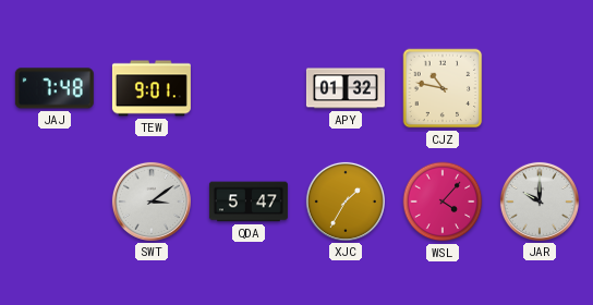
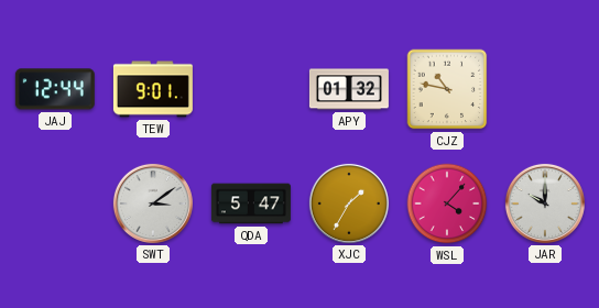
JAJ: 7:48 -> 12:44 (55, 89)
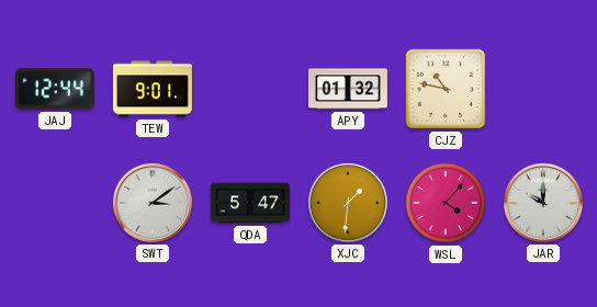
XJC: 1:35 -> 1:31 (348, 203)
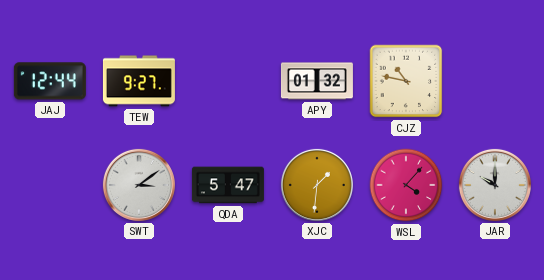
TEW: 9:01 -> 9:27 (139, 81)
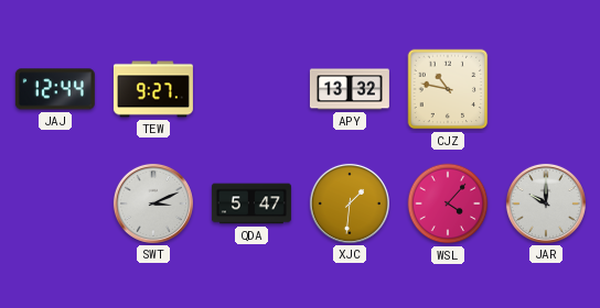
APY: 01:32 -> 13:32 (350, 89)
SWT: 3:09 -> 3:11 (153, 204)
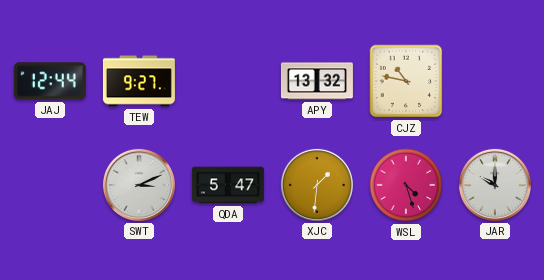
WSL: 4:07 -> 4:27 (406, 185)
